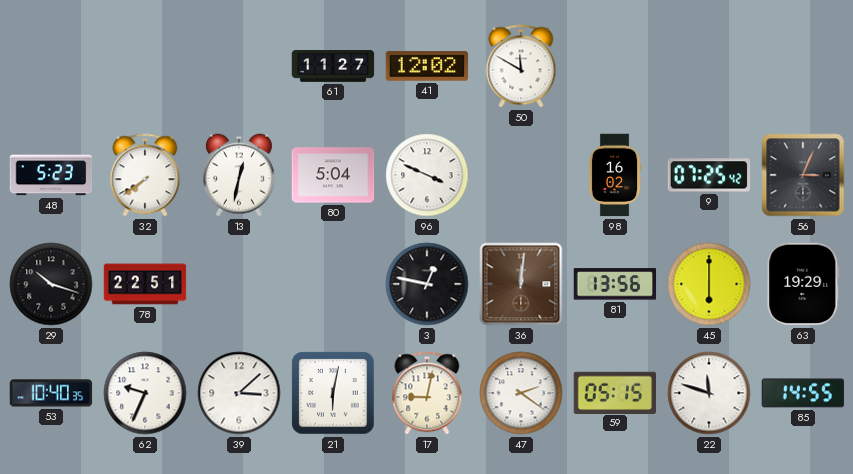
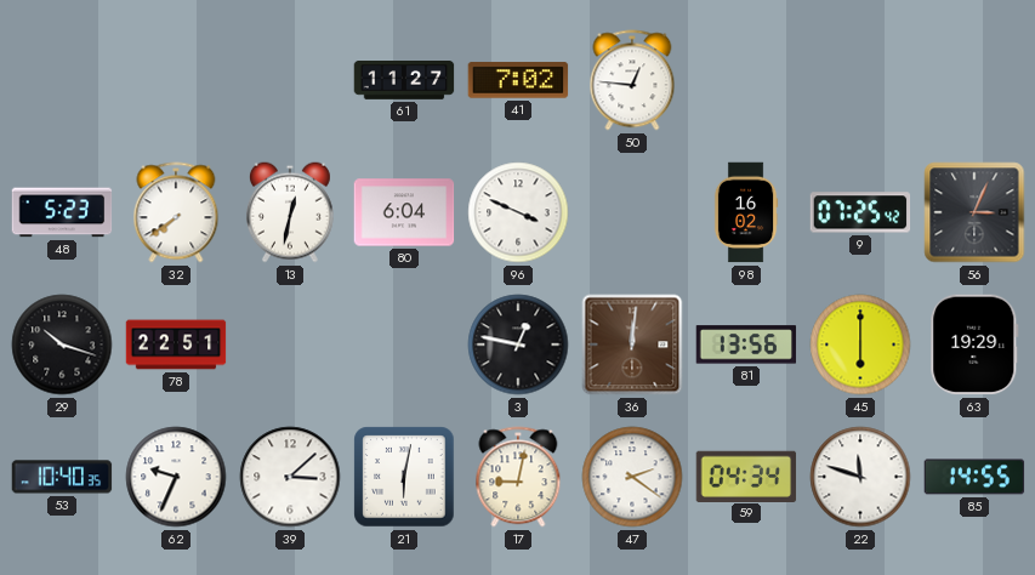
41: 12:02 -> 7:02 (518, 80)
50: 11:50 -> 12:46 (632, 80)
80: 5:04 -> 6:04 (404, 212)
59: 05:15 -> 04:34 (746, 476)
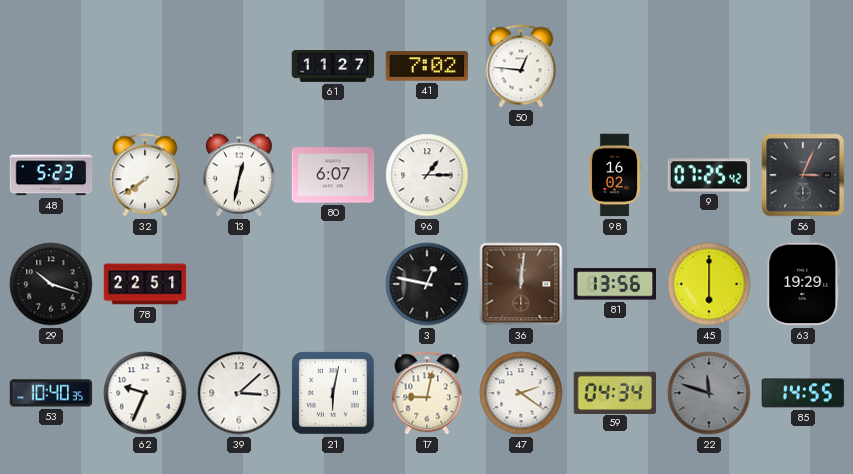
80: 6:04 -> 6:07 (333, 175)
96: 3:49 -> 1:15 (427, 175)
22 dial: white -> grey (709, 393)
